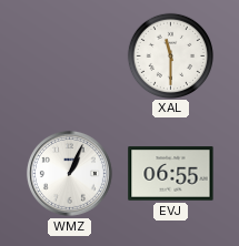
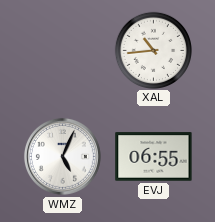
XAL: 11:30 -> 10:44 (153, 50)
WMZ: 1:04 -> 5:04 (62, 156)
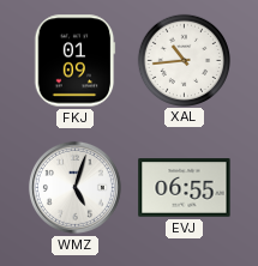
FKJ: none -> 01:09 (74, 61)
WMZ: 5:04 -> 5:03 (74, 187)
